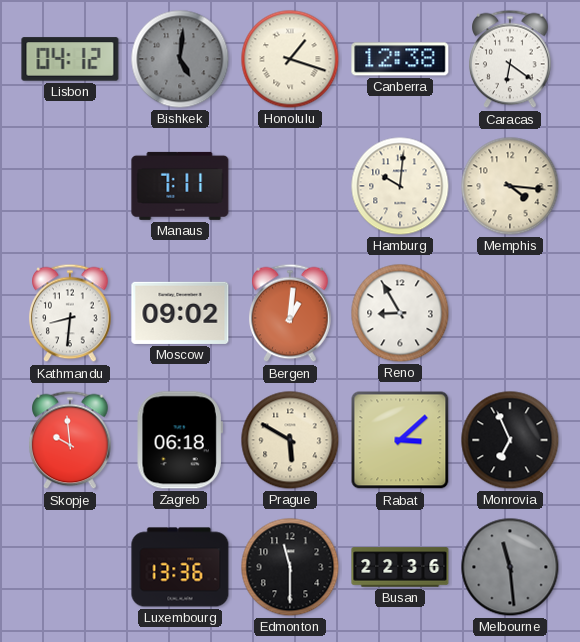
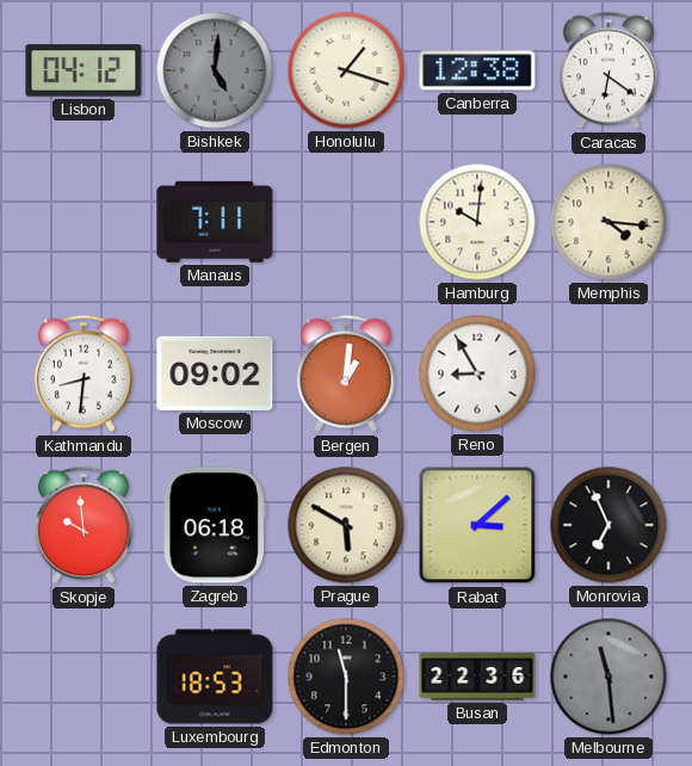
Luxembourg: 13:36 -> 18:53 (215, 677)
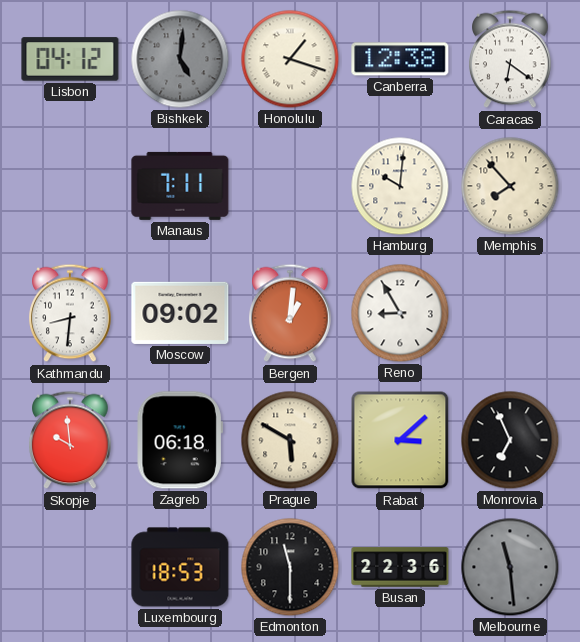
Memphis: 4:16 -> 7:53 (510, 186)
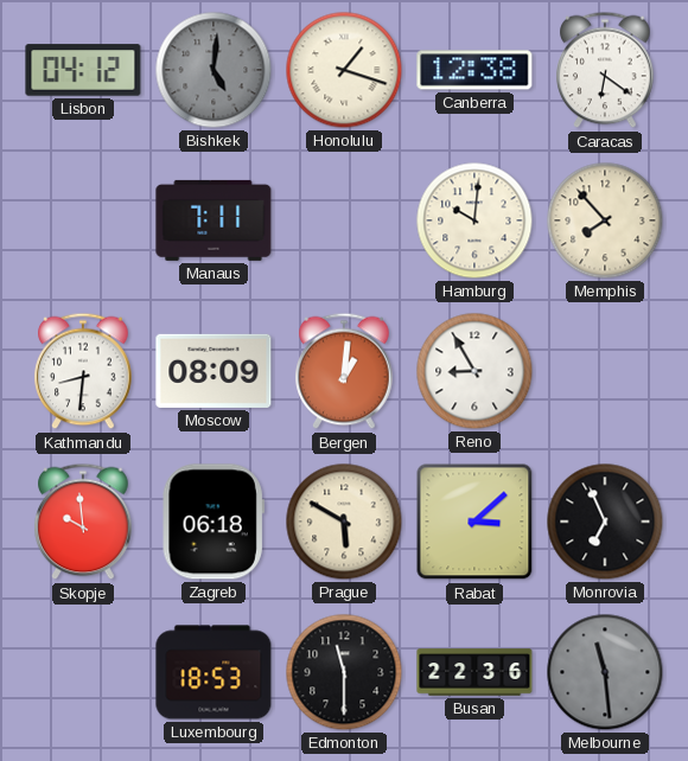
Moscow: 09:02 -> 08:09 (214, 371)
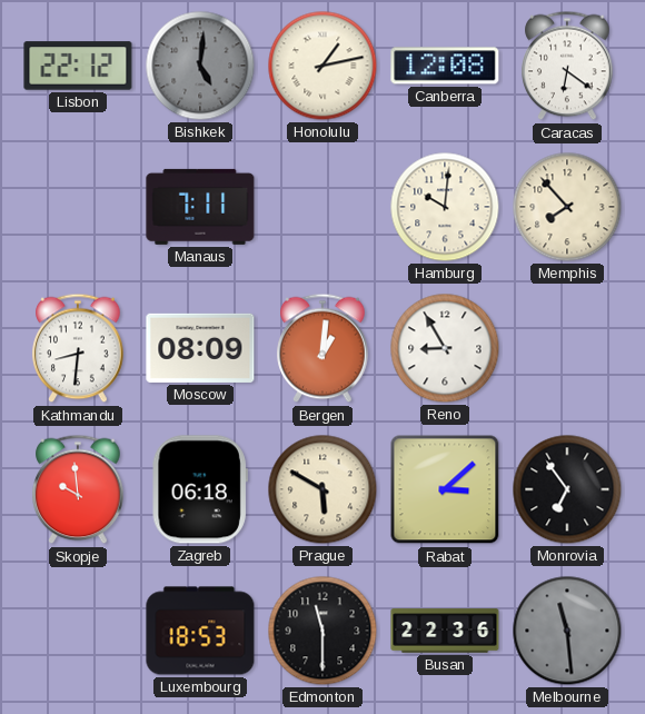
Lisbon: 04:12 -> 22:12 (78, 66)
Honolulu: 1:18 -> 1:13 (322, 66)
Canberra: 12:38 -> 12:08 (445, 66)
Monrovia: 6:56 -> 6:54 (567, 489)
